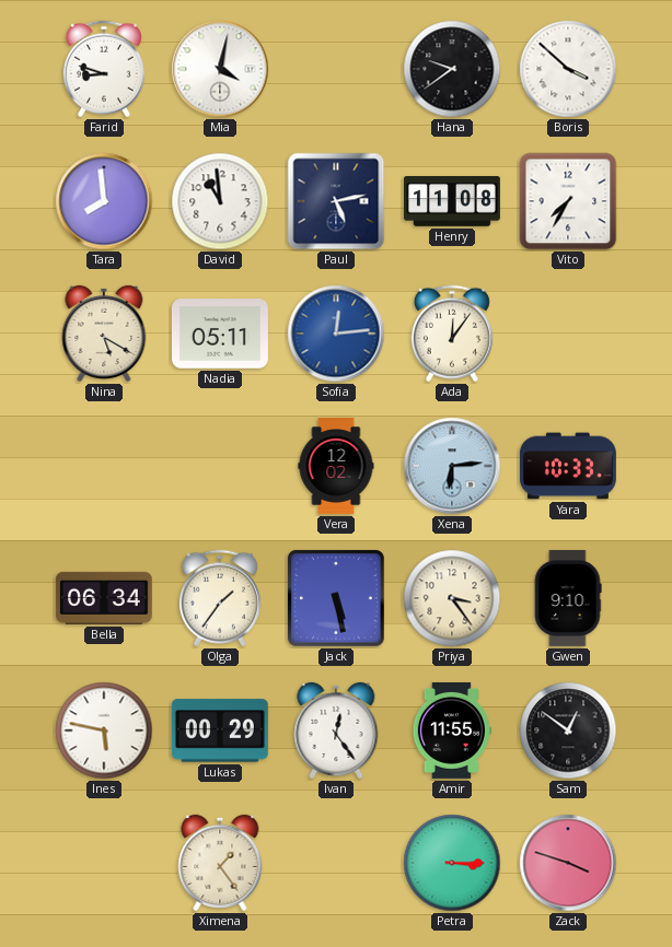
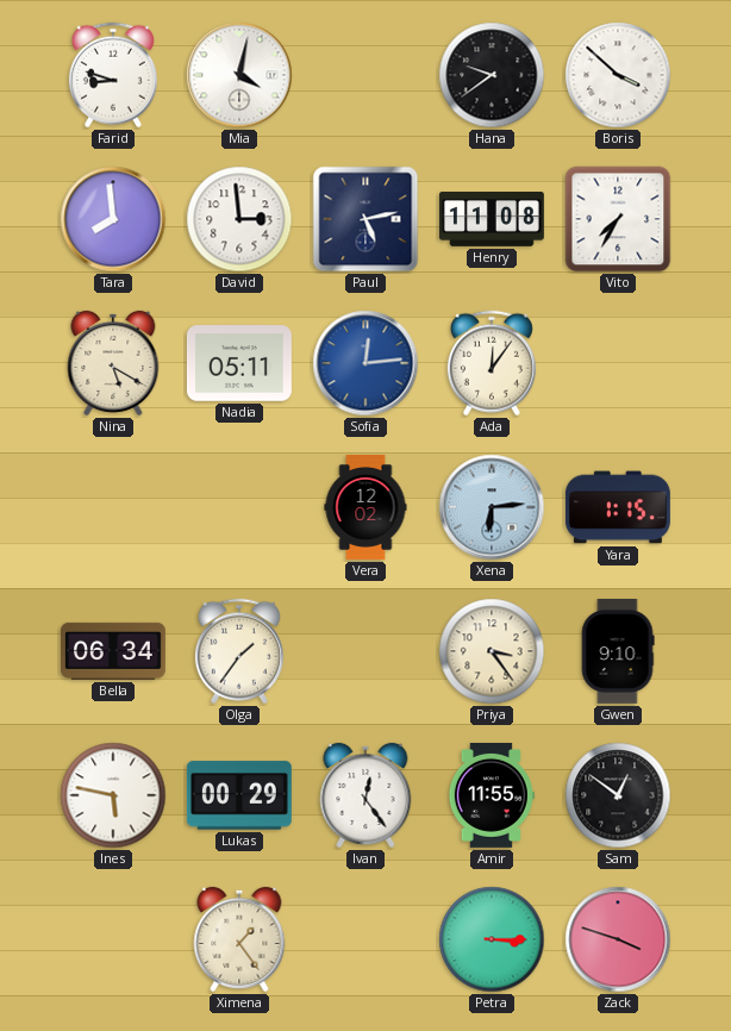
David: 10:59 -> 2:59 (239, 219)
Yara: 10:33 -> 1:15 (618, 507)
Jack: 5:28 -> none (336, 598)
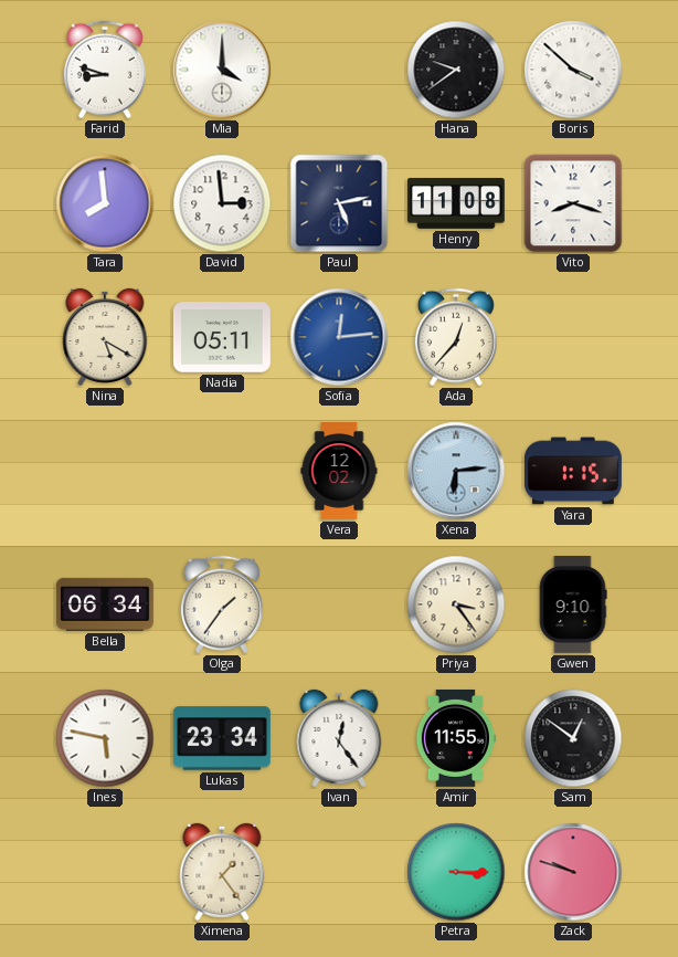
Mia: 4:02 -> 4:00 (222, 70)
Vito: 7:35 -> 8:18 (573, 203)
Ada: 12:06 -> 12:37 (456, 337)
Lukas: 00:29 -> 23:34 (222, 738)
Zack: 3:48 -> 9:48 (573, 872)
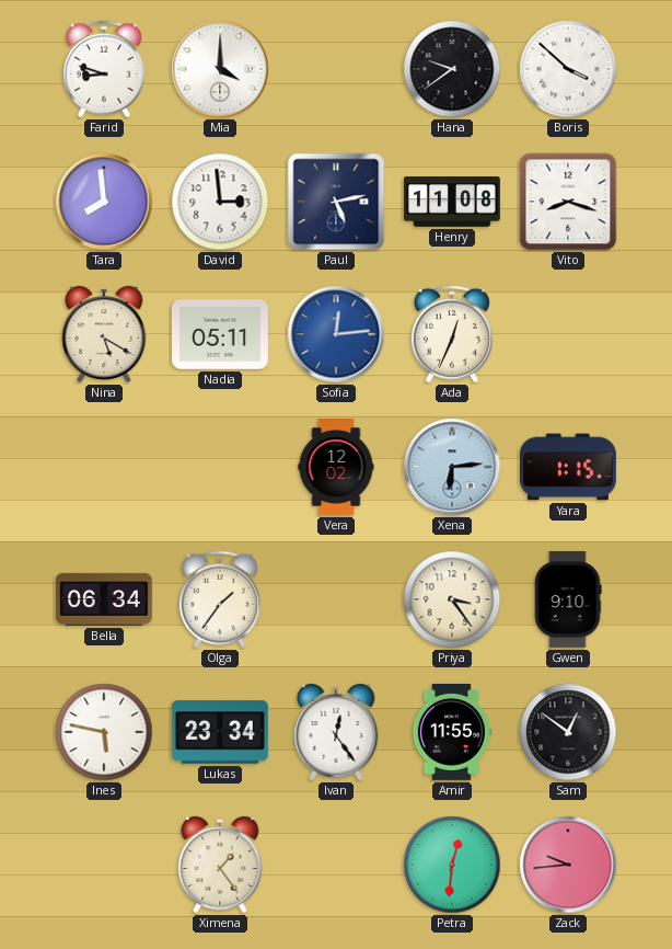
Ada: 12:37 -> 12:34 (452, 334)
Petra: 3:15 -> 12:31 (452, 865)
Zack: 9:48 -> 9:44 (568, 865)
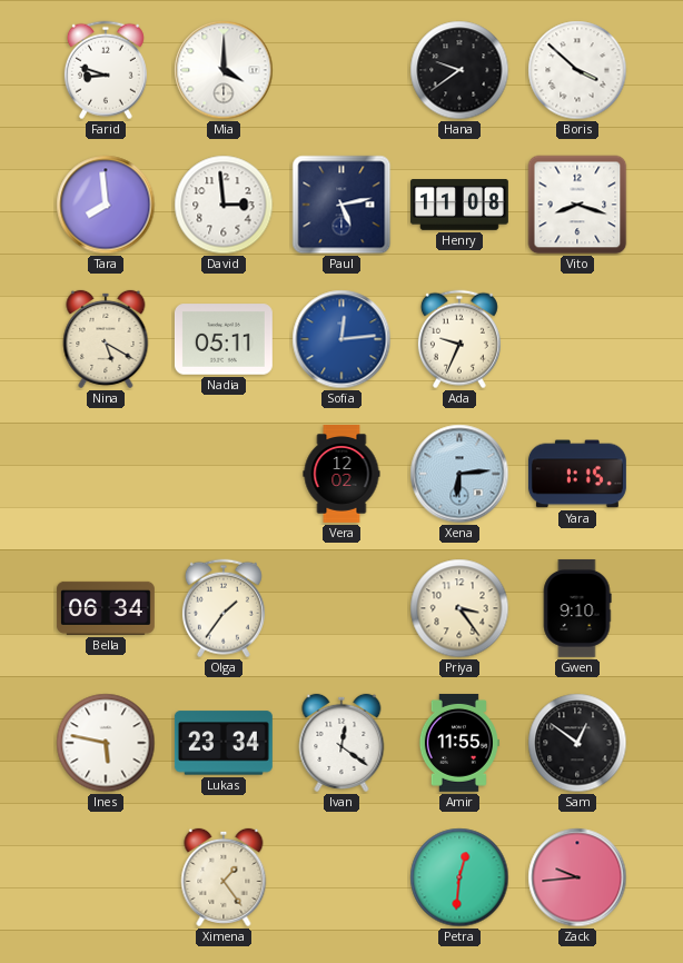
Ada: 12:34 -> 9:34 (459, 339)
Ivan: 12:24 -> 12:21 (341, 743)
